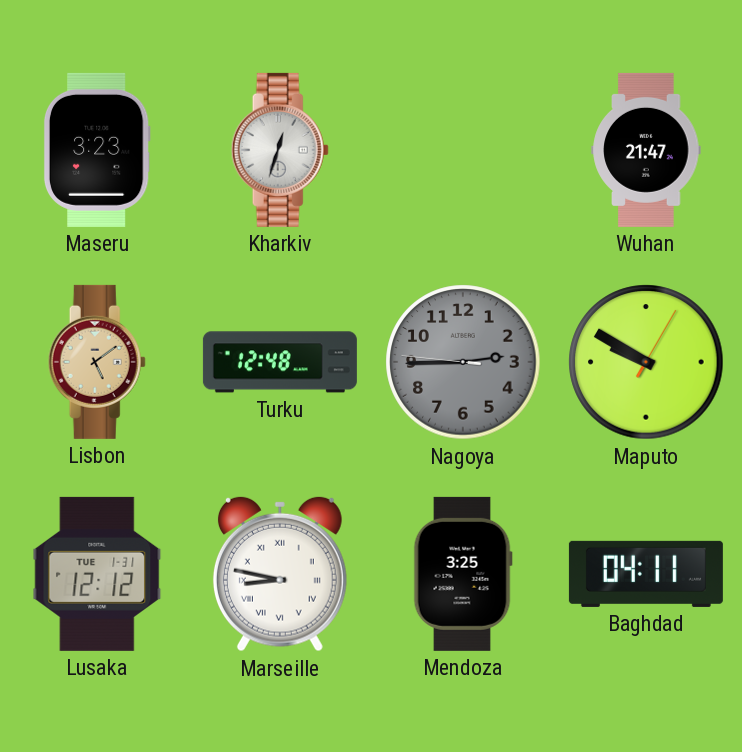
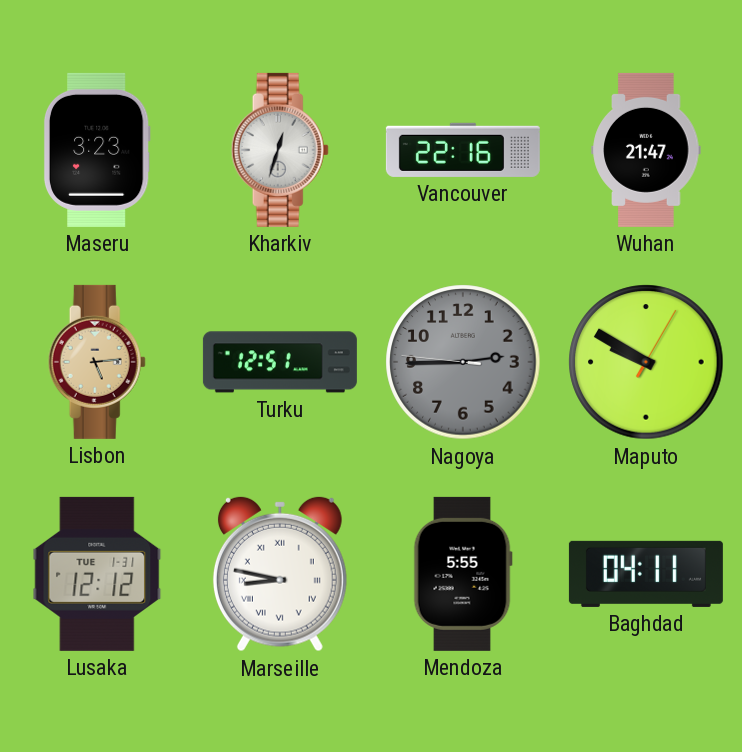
Vancouver: none -> 22:16 (463, 150)
Lisbon: 5:09 -> 5:14 (97, 362)
Turku: 12:48 -> 12:51 (280, 362)
Mendoza: 3:25 -> 5:55 (463, 574)
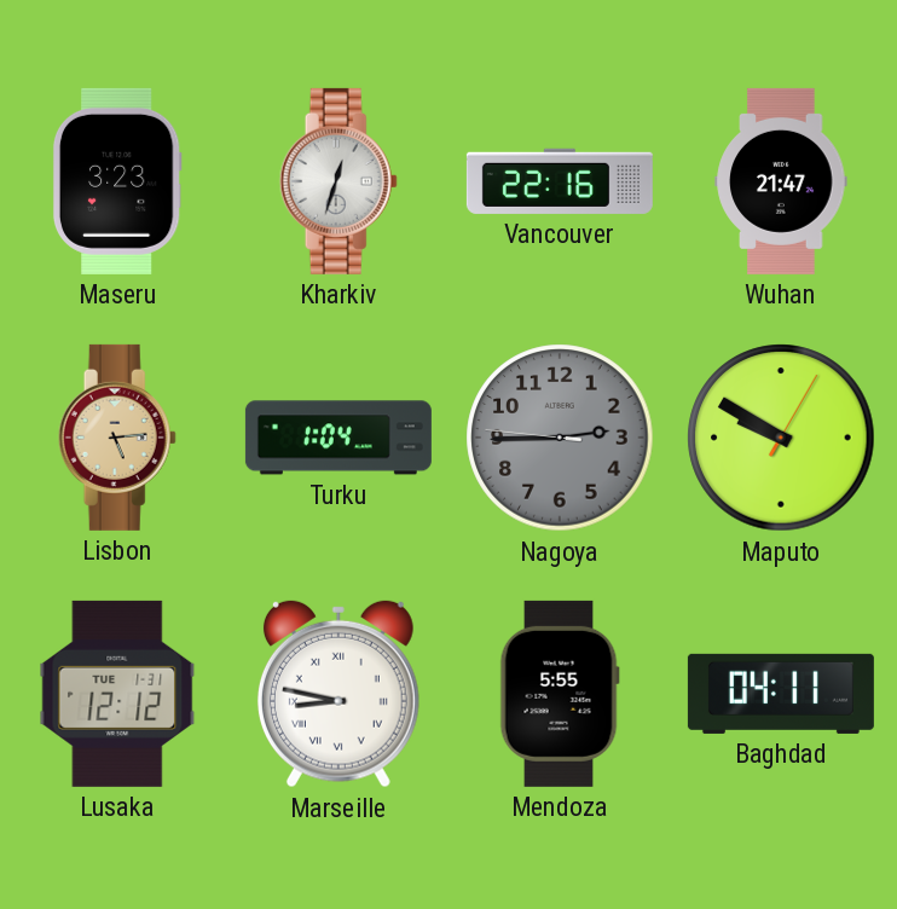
Turku: 12:51 -> 1:04 (338, 438)
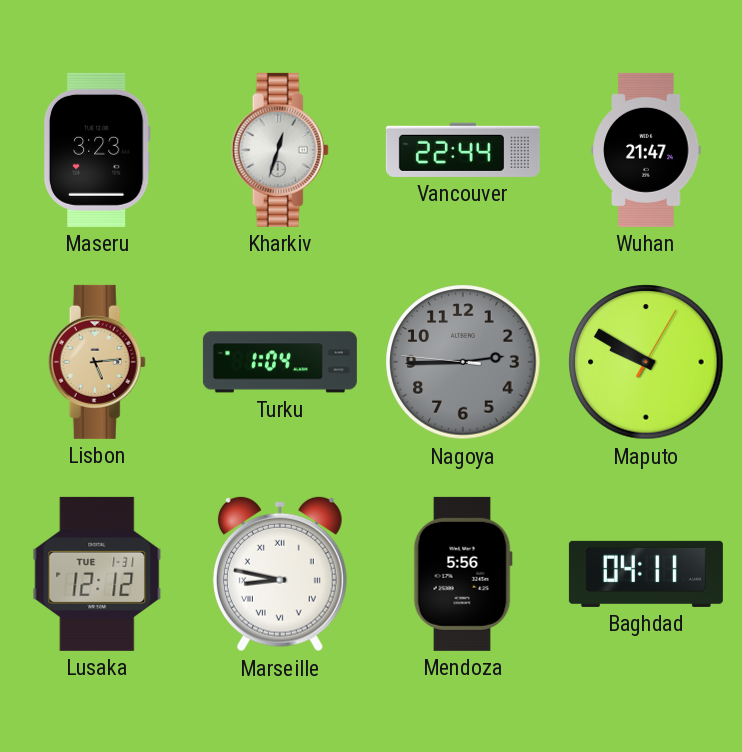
Vancouver: 22:16 -> 22:44 (463, 150)
Mendoza: 5:55 -> 5:56 (463, 574)
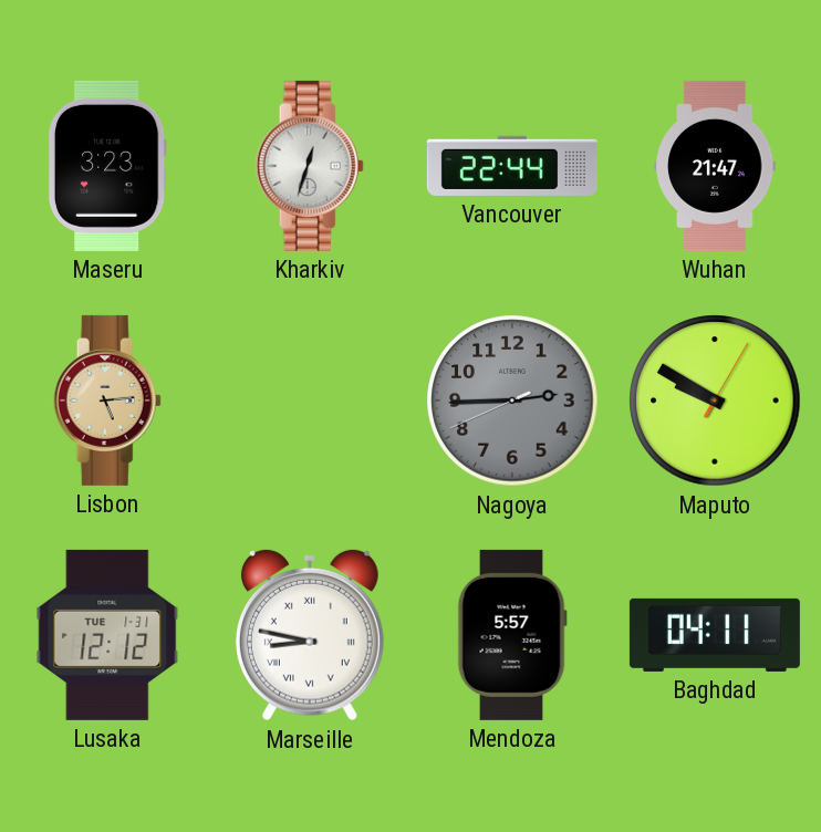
Turku: 1:04 -> none (280, 362)
Nagoya: 2:44:46 -> 2:44:41 (512, 401)
Mendoza: 5:56 -> 5:57 (512, 635)
